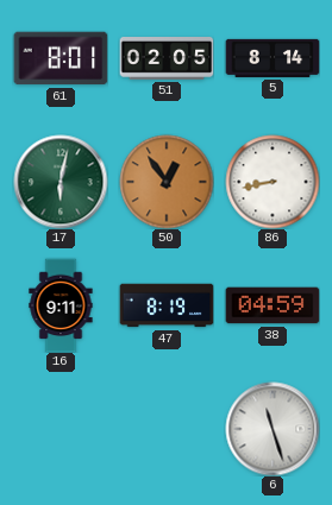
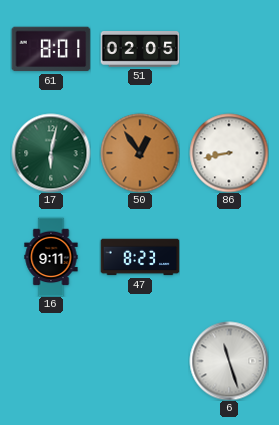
5: 8:14 -> none (273, 58)
47: 8:19 -> 8:23 (140, 257)
38: 04:59 -> none (273, 305)
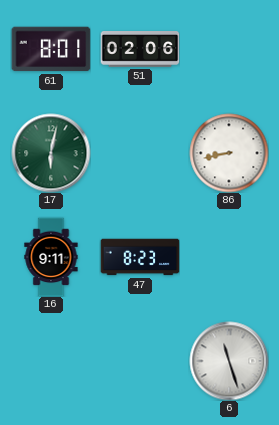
51: 02:05 -> 02:06 (140, 50)
50: 12:54 -> none (140, 153)
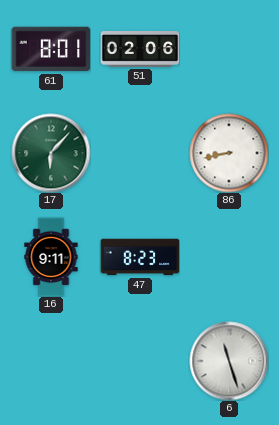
17: 6:02 -> 6:07 (51, 153)
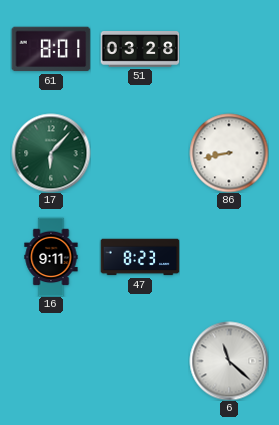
51: 02:06 -> 03:28 (140, 50)
6: 11:27 -> 11:22 (229, 361)
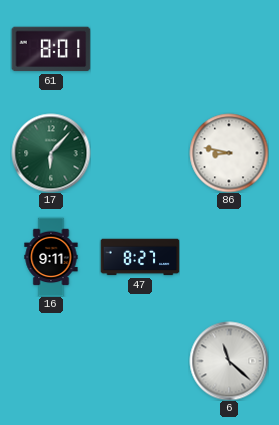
51: 03:28 -> none (140, 50)
86: 8:43 -> 8:47 (229, 153)
47: 8:23 -> 8:27 (140, 257)
